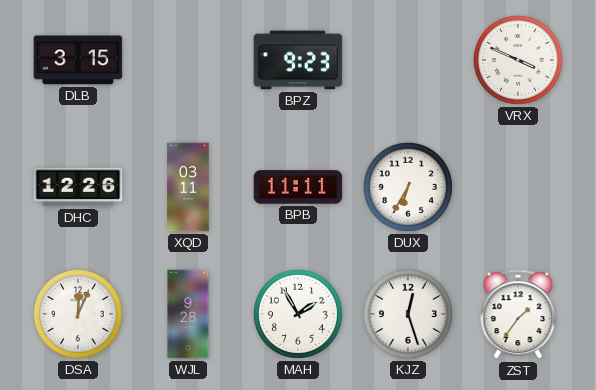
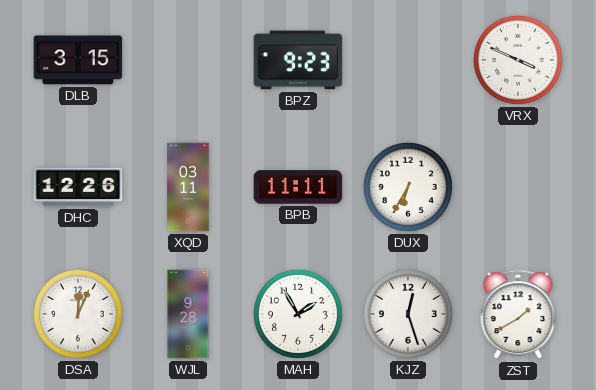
ZST: 1:36 -> 1:40 (518, 315)
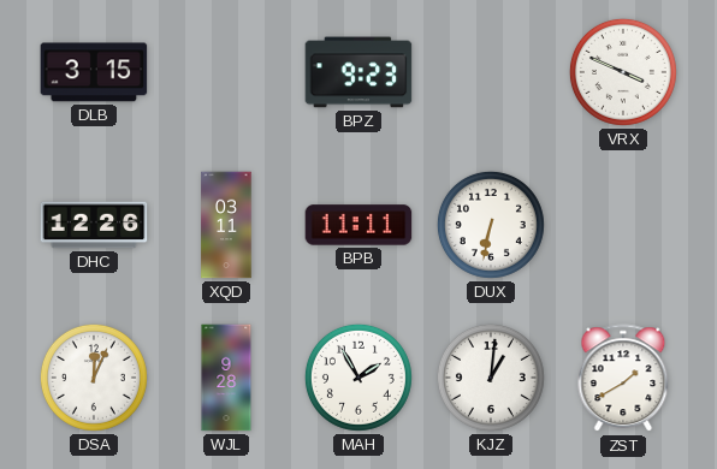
DUX: 6:35 -> 6:32 (491, 225)
KJZ: 12:27 -> 1:01 (491, 378)
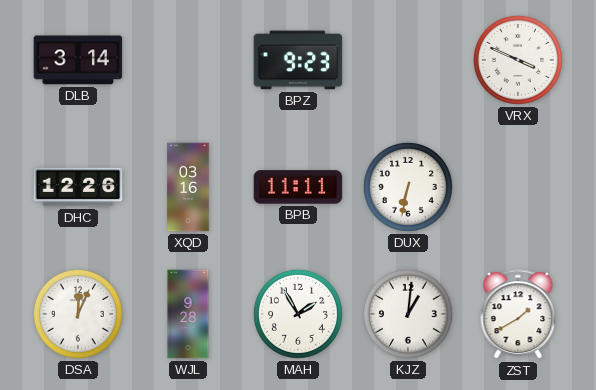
DLB: 3:15 -> 3:14 (78, 60)
XQD: 03:11 -> 03:16 (188, 187)
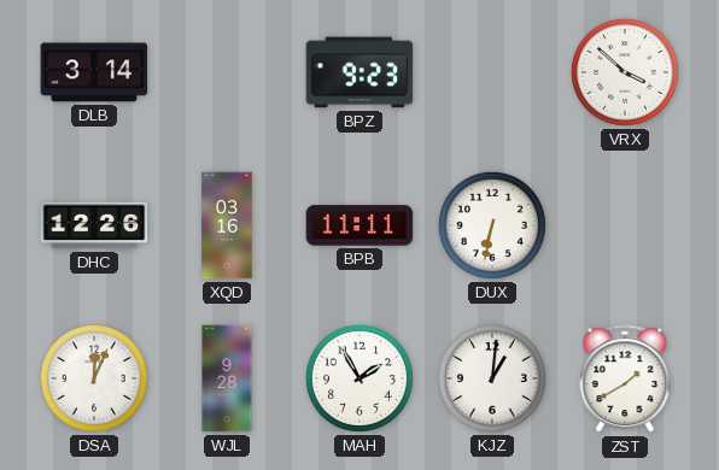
VRX: 3:49 -> 3:52 (625, 72)
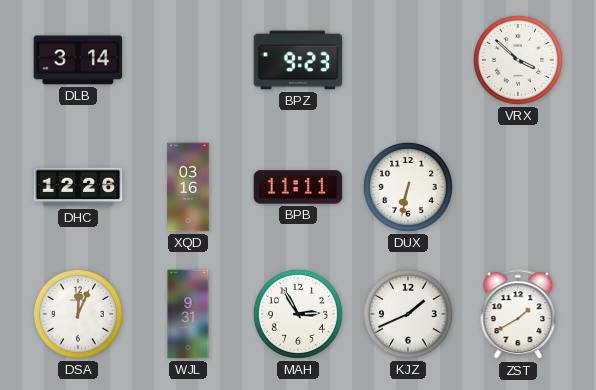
WJL: 9:28 -> 9:31 (188, 314)
MAH: 1:55 -> 2:55 (298, 314)
KJZ: 1:01 -> 1:41 (408, 314)
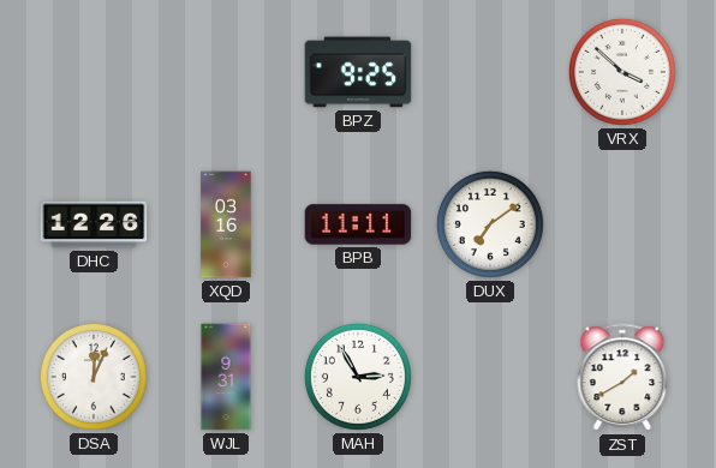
DLB: 3:14 -> none (78, 60)
BPZ: 9:23 -> 9:25 (358, 72)
DUX: 6:32 -> 7:09 (490, 224)
KJZ: 1:41 -> none (408, 314)
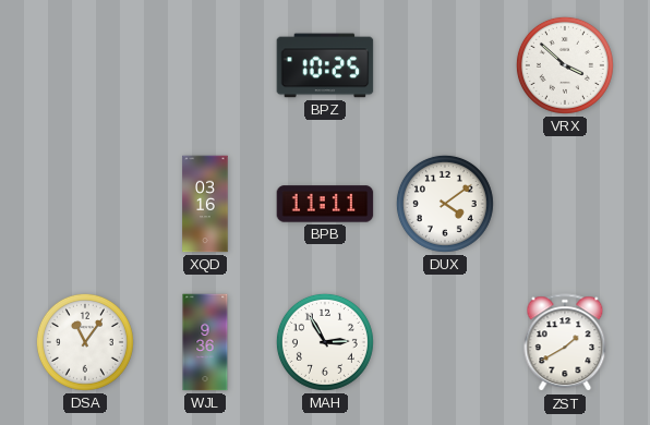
BPZ: 9:25 -> 10:25 (325, 65)
DHC: 12:26 -> none (94, 224)
DUX: 7:09 -> 4:09 (445, 204)
DSA: 12:04 -> 11:06 (85, 342)
WJL: 9:31 -> 9:36 (205, 342)
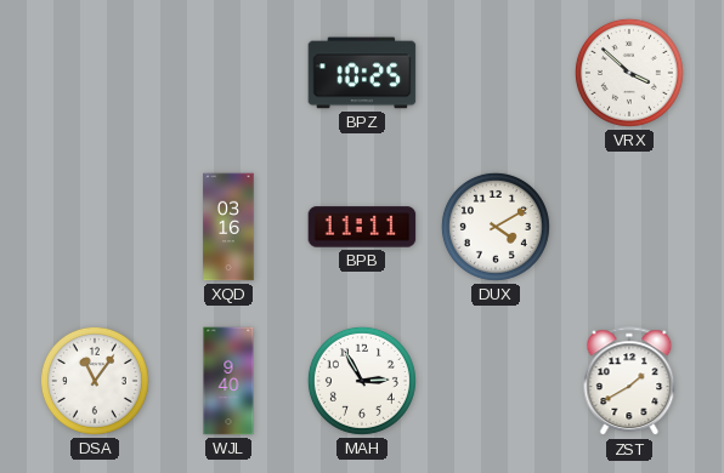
DUX: 4:09 -> 4:10 (496, 227)
WJL: 9:36 -> 9:40 (228, 381)
